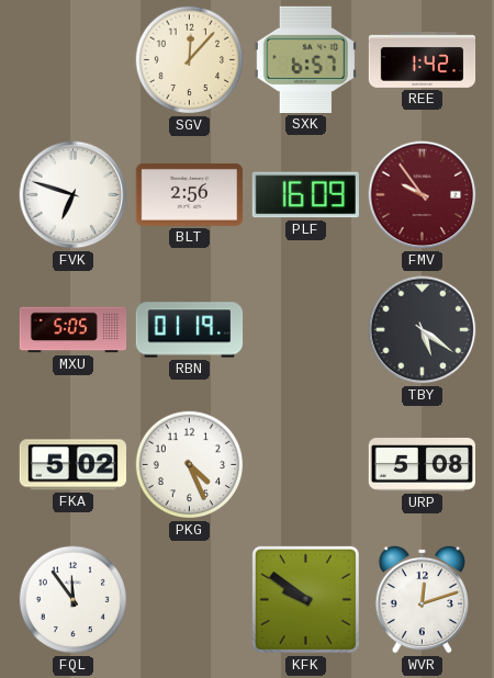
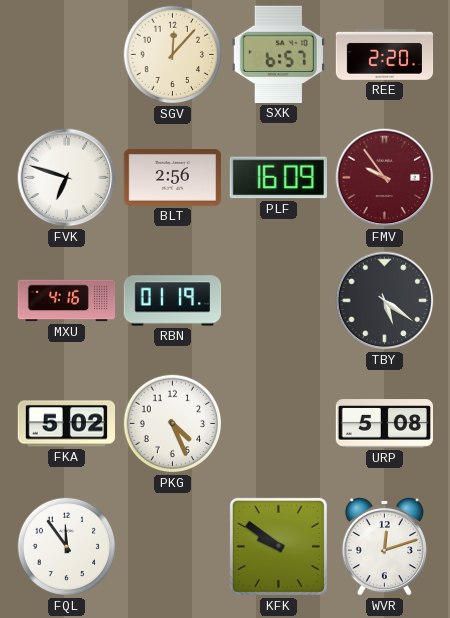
REE: 1:42 -> 2:20 (385, 55)
MXU: 5:05 -> 4:16 (67, 301)
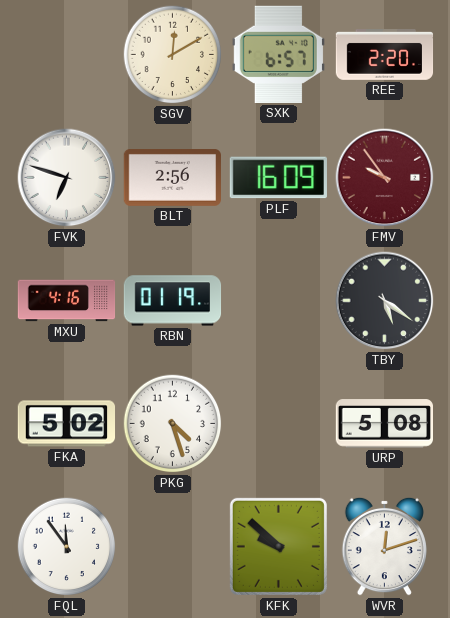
SGV: 12:07 -> 12:10 (173, 55)
PKG: 4:26 -> 4:27 (173, 424)
KFK: 9:51 -> 9:52 (278, 546)
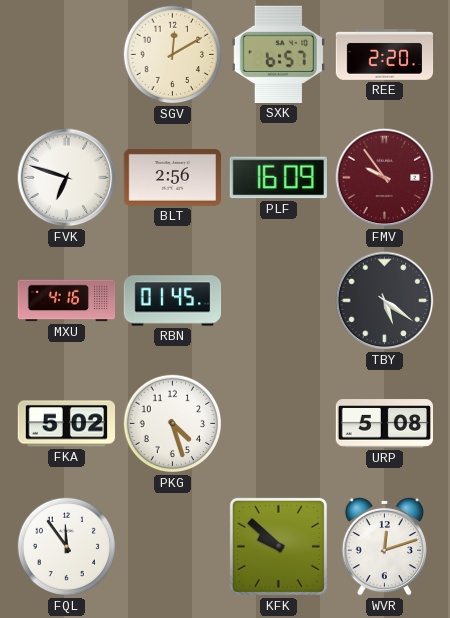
RBN: 01:19 -> 01:45 (173, 301)
